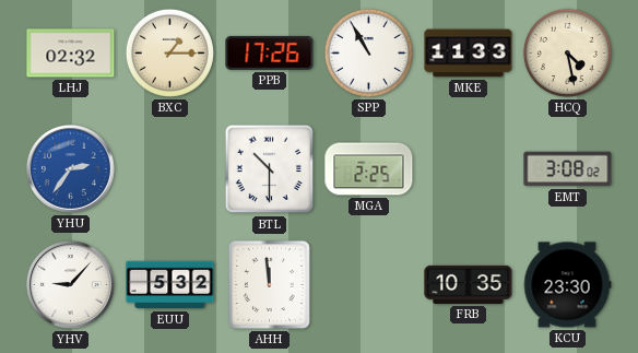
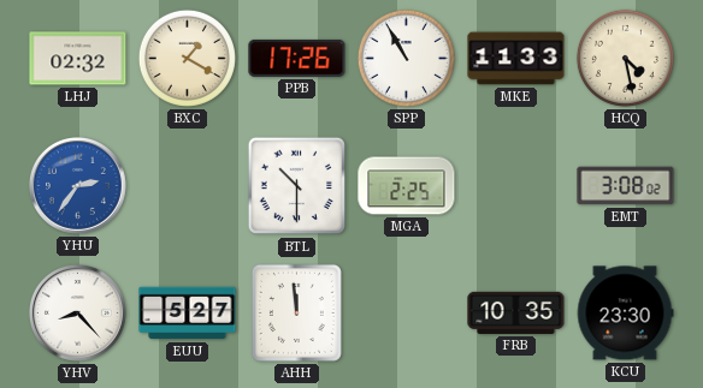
BXC: 1:15 -> 1:20 (187, 58)
YHV: 9:07 -> 8:23 (77, 312)
EUU: 5:32 -> 5:27 (188, 314)
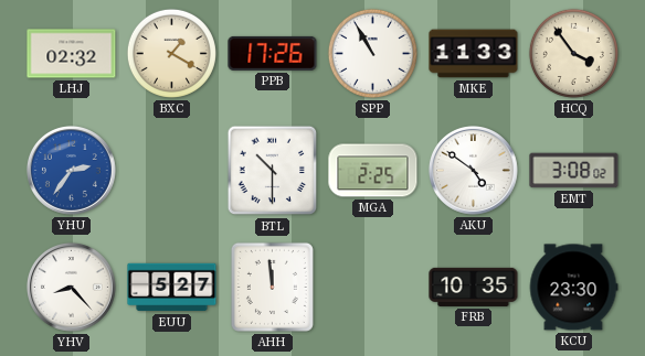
HCQ: 4:28 -> 3:54 (573, 53)
AKU: none -> 4:51 (473, 170)
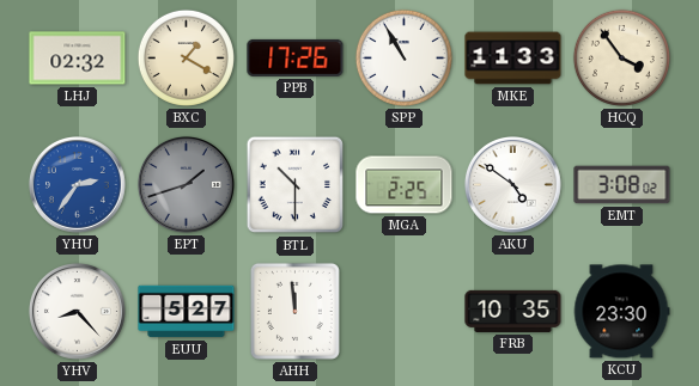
EPT: none -> 1:42 (186, 184)
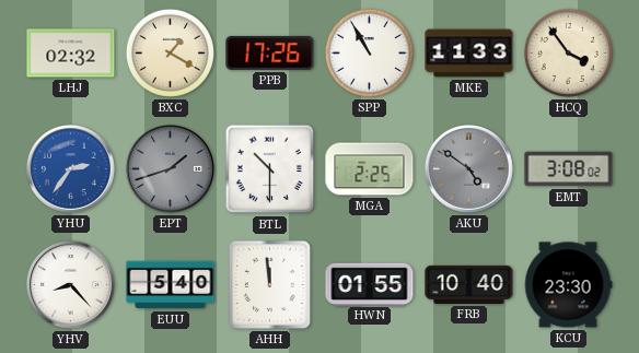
AKU dial: white -> grey (468, 168)
EUU: 5:27 -> 5:40 (171, 285)
HWN: none -> 01:55 (370, 284)
FRB: 10:35 -> 10:40 (469, 284)
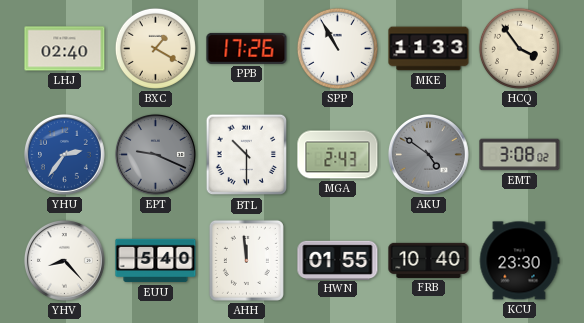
LHJ: 02:32 -> 02:40 (65, 49)
EPT: 1:42 -> 9:19 (155, 154)
MGA: 2:25 -> 2:43 (338, 155)
